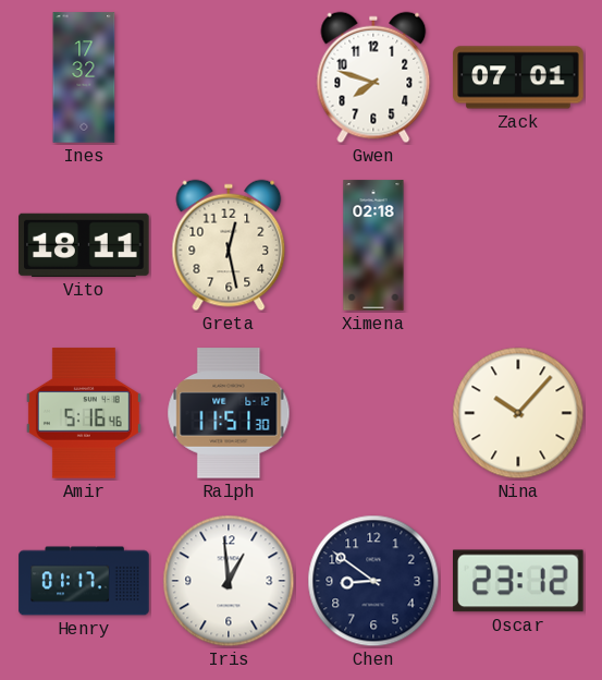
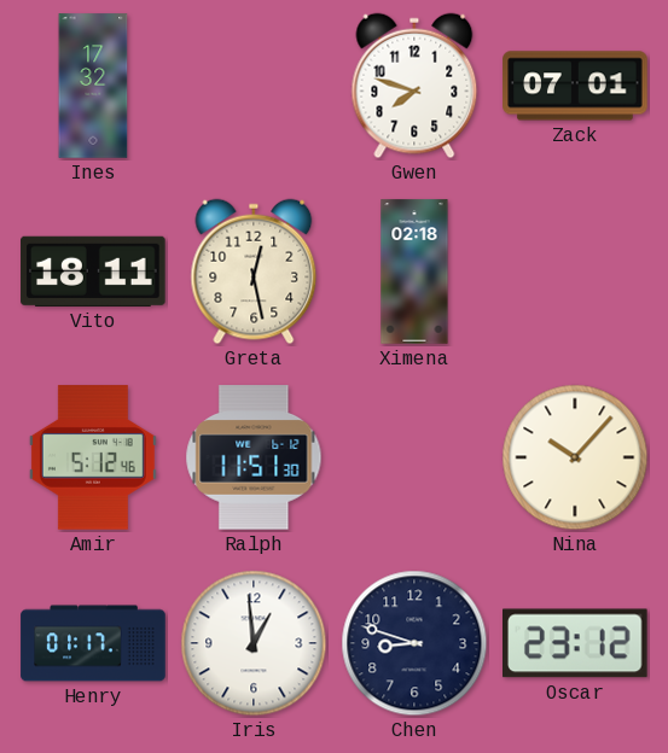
Amir: 5:16 -> 5:12 (93, 457)
Chen: 8:51 -> 8:48 (414, 643)
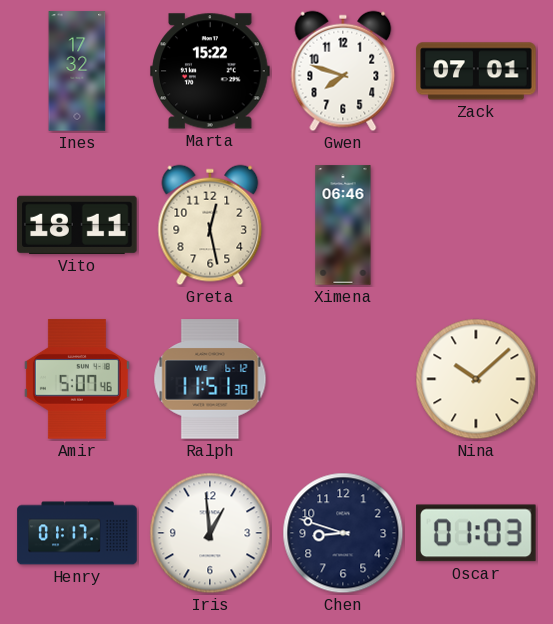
Marta: none -> 15:22 (210, 71)
Ximena: 02:18 -> 06:46 (343, 225)
Amir: 5:12 -> 5:07 (77, 379)
Nina: 10:07 -> 10:08 (476, 379)
Oscar: 23:12 -> 01:03 (477, 533)
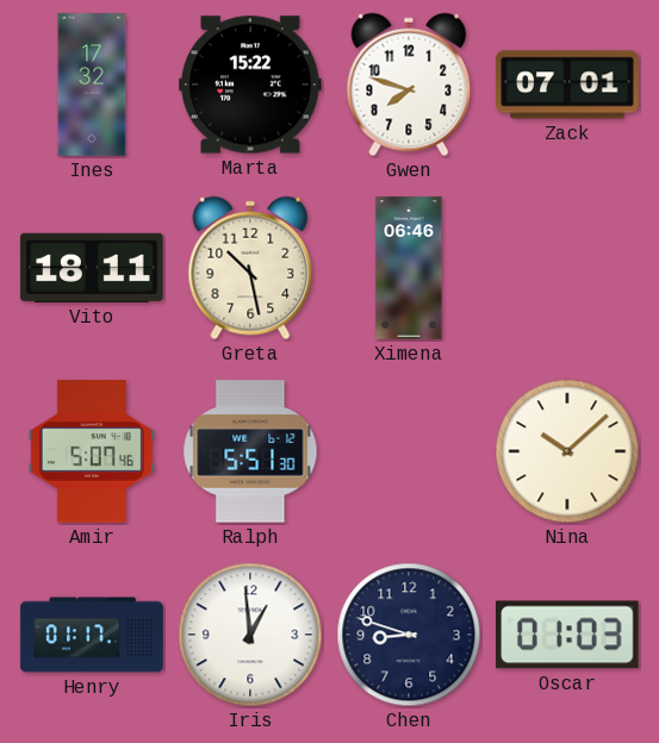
Greta: 12:28 -> 10:28 (250, 268)
Ralph: 11:51 -> 5:51 (250, 451)
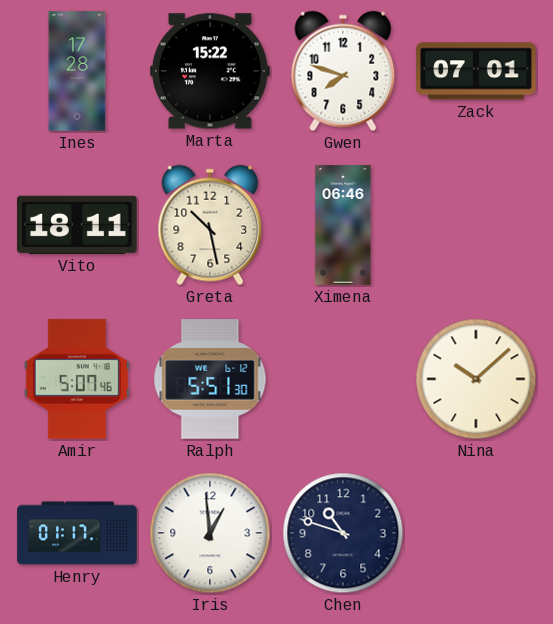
Ines: 17:32 -> 17:28 (77, 71)
Chen: 8:48 -> 10:48 (343, 533)
Oscar: 01:03 -> none (568, 635)
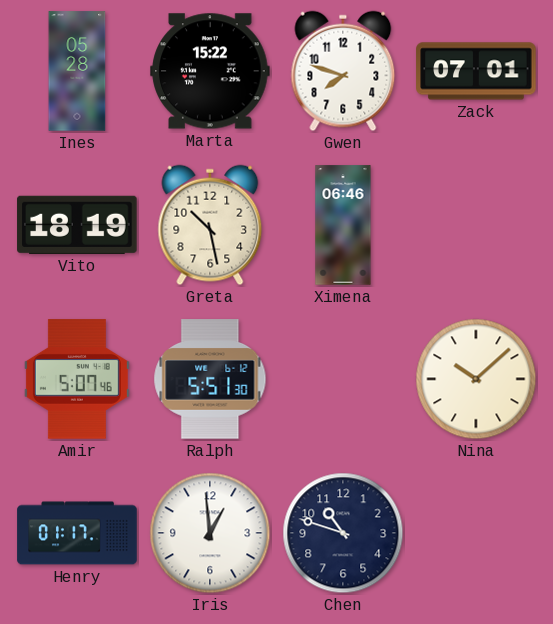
Ines: 17:28 -> 05:28 (77, 71)
Vito: 18:11 -> 18:19 (77, 225)
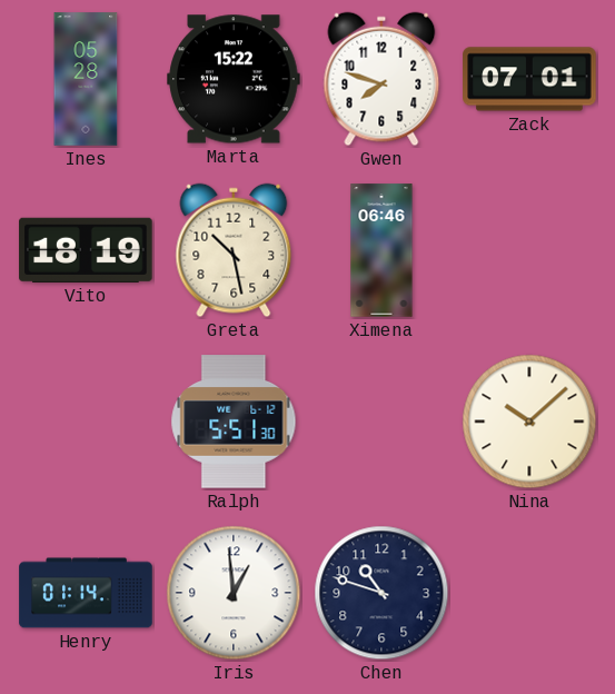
Amir: 5:07 -> none (77, 379)
Henry: 01:17 -> 01:14 (86, 593)
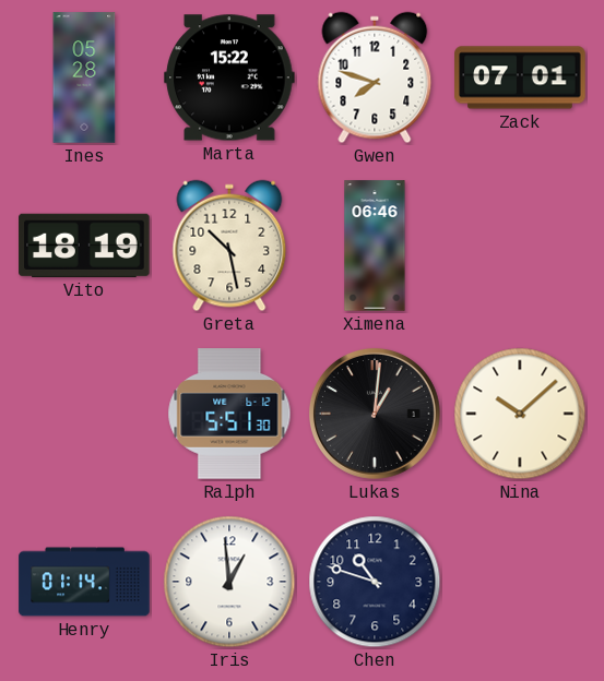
Lukas: none -> 1:01 (375, 414)
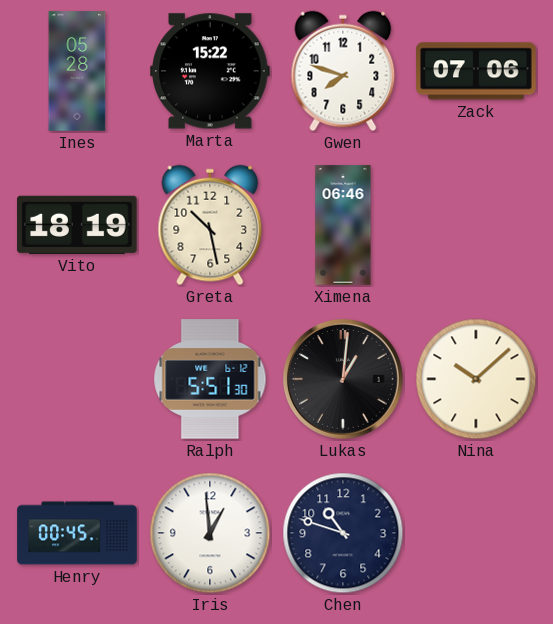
Zack: 07:01 -> 07:06 (476, 71)
Henry: 01:14 -> 00:45 (77, 533)
